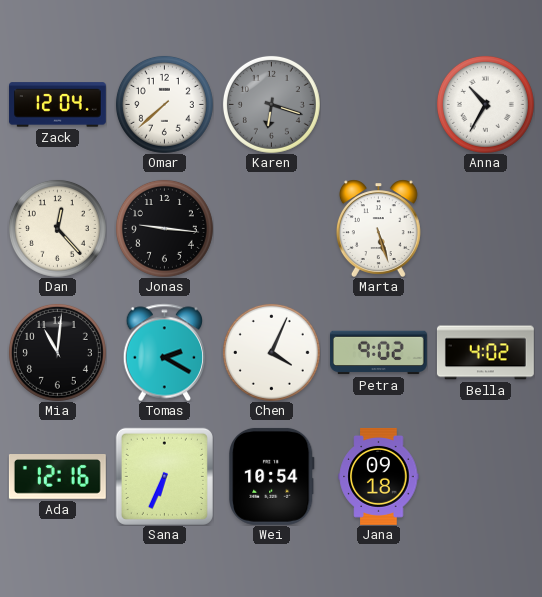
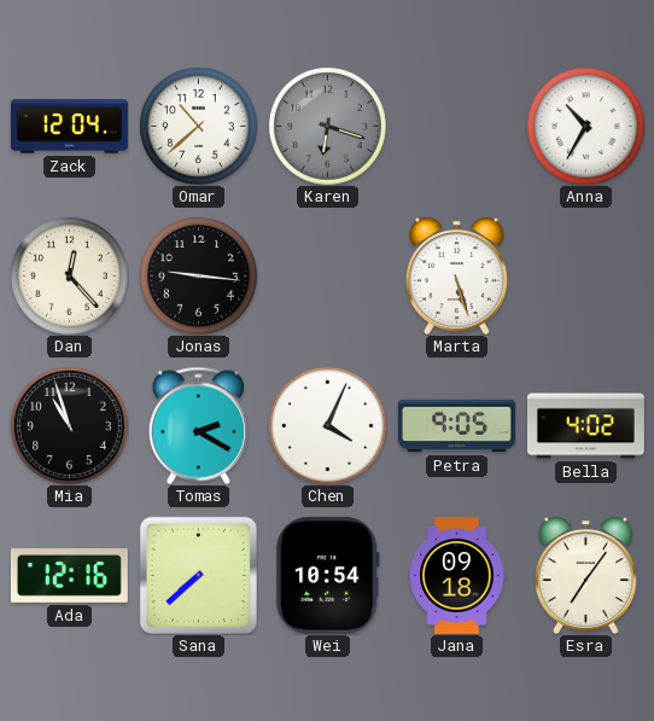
Omar: 7:38 -> 10:38 (198, 126)
Mia: 11:01 -> 10:57 (69, 425)
Petra: 9:02 -> 9:05 (456, 426)
Sana: 6:34 -> 7:38 (198, 575)
Esra: none -> 7:06 (585, 575)
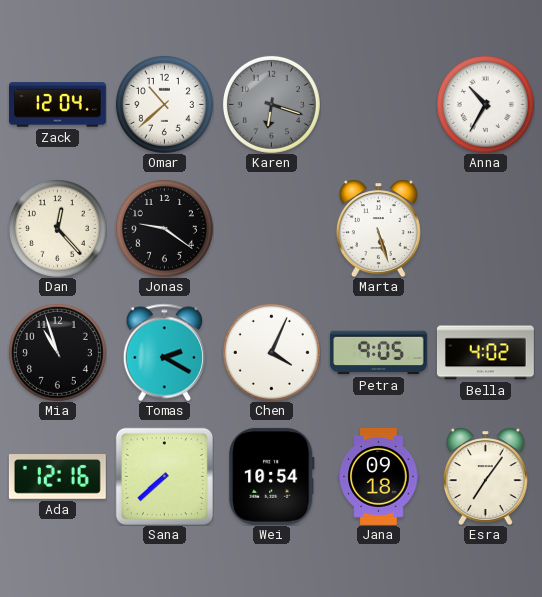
Jonas: 9:16 -> 9:21 (164, 228)
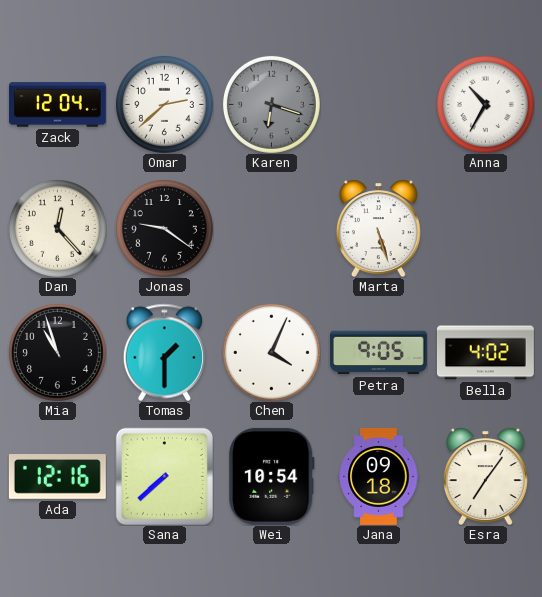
Omar: 10:38 -> 2:38 (164, 104)
Tomas: 2:20 -> 1:30 (164, 352)
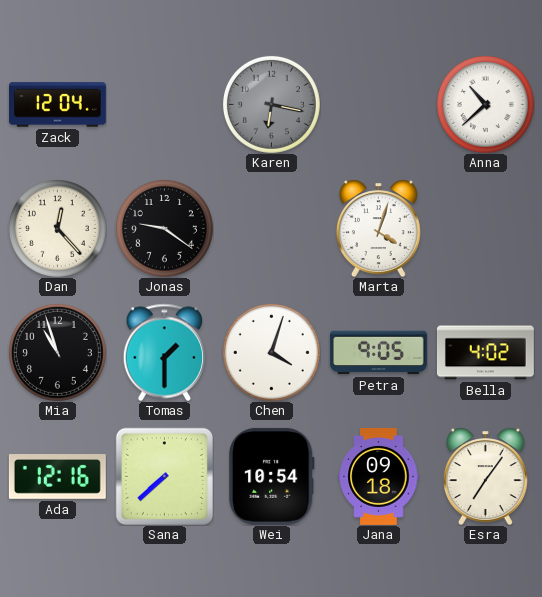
Omar: 2:38 -> none (164, 104)
Karen: 6:18 -> 6:17 (271, 104)
Anna: 10:35 -> 10:38 (485, 104)
Marta: 5:27 -> 4:03 (378, 228)
Chen: 4:04 -> 4:03 (271, 352)
